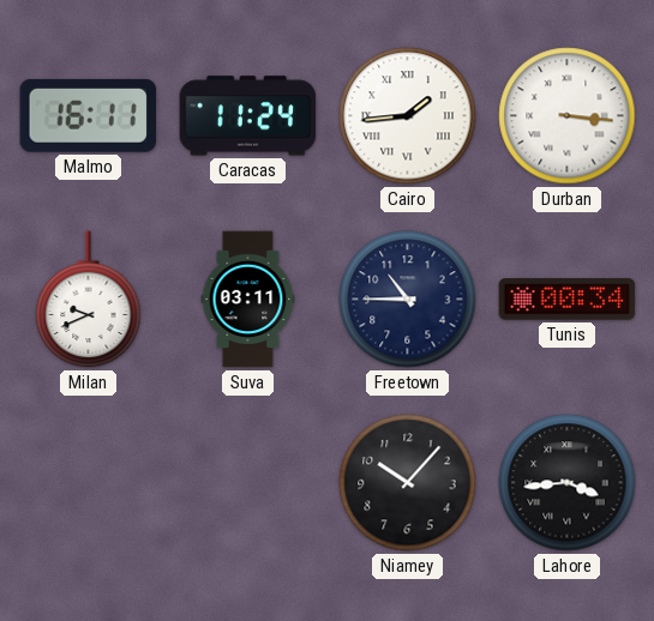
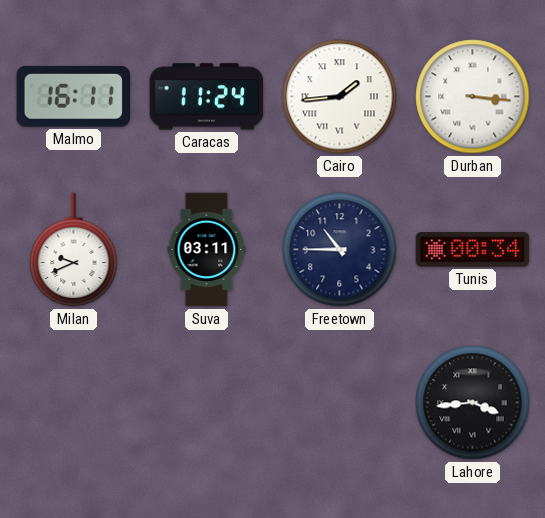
Niamey: 10:07 -> none (408, 483)
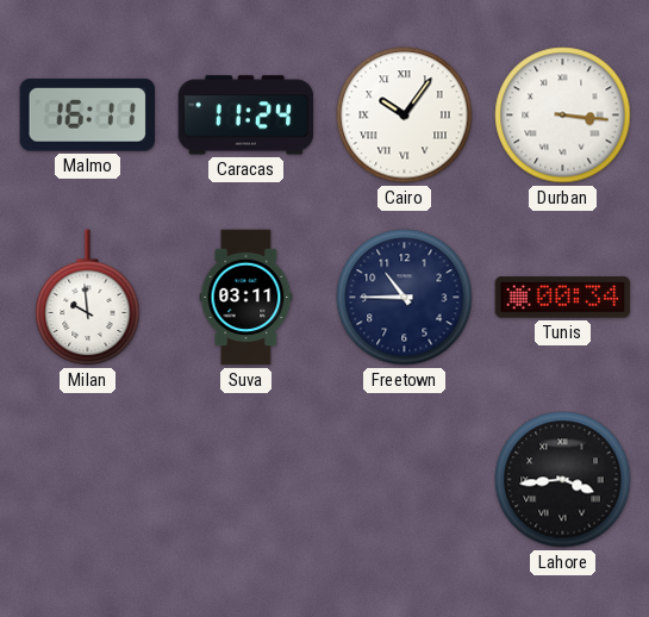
Cairo: 1:44 -> 10:06 (405, 116)
Milan: 9:41 -> 9:59 (88, 298)
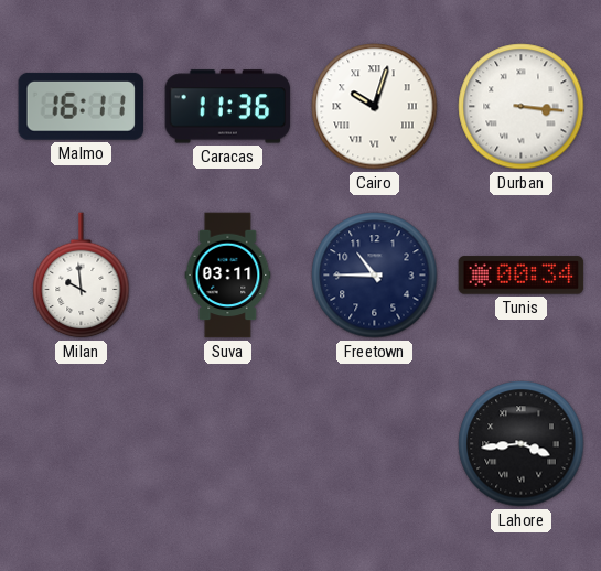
Caracas: 11:24 -> 11:36 (228, 107)
Cairo: 10:06 -> 10:03 (375, 107)
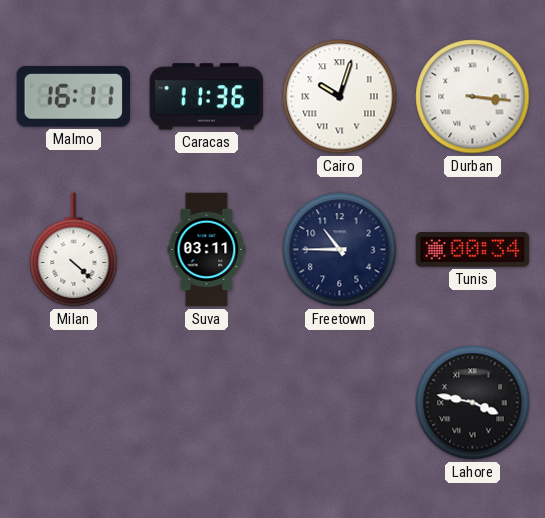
Milan: 9:59 -> 4:22 (74, 250)
Lahore: 3:44 -> 3:47 (473, 403)
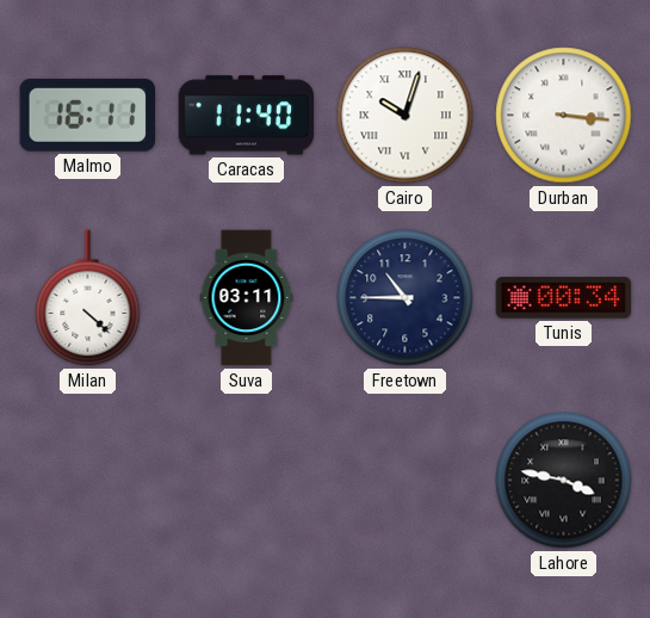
Caracas: 11:36 -> 11:40 (247, 116)
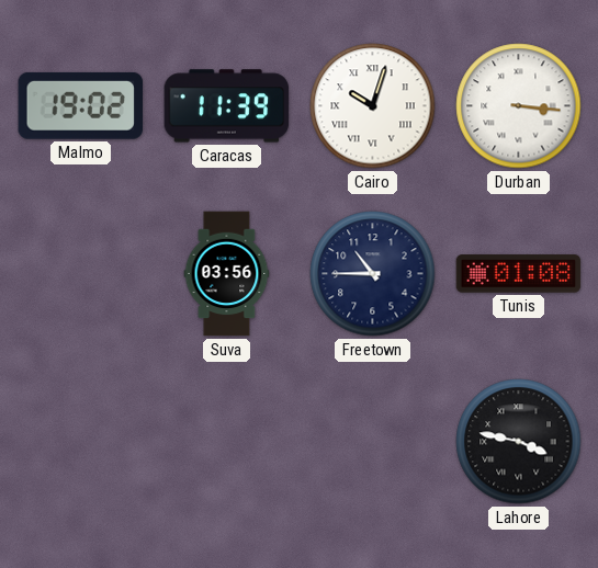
Malmo: 16:11 -> 19:02 (80, 105)
Caracas: 11:40 -> 11:39 (227, 106)
Milan: 4:22 -> none (88, 298)
Suva: 03:11 -> 03:56 (227, 274)
Tunis: 00:34 -> 01:08 (519, 274)
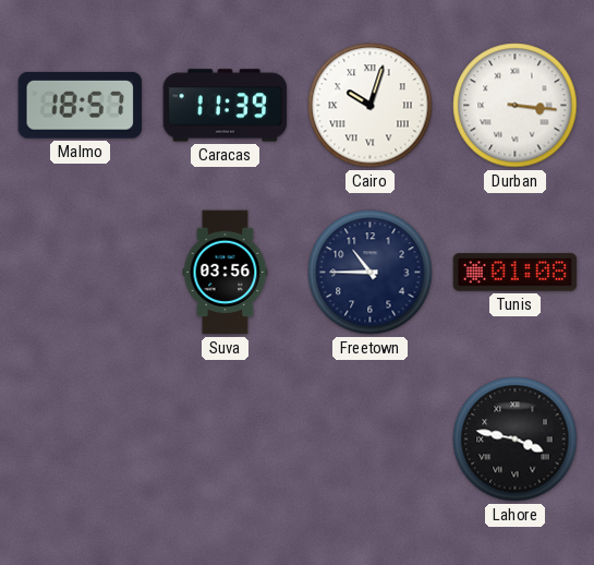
Malmo: 19:02 -> 18:57 (80, 105)
